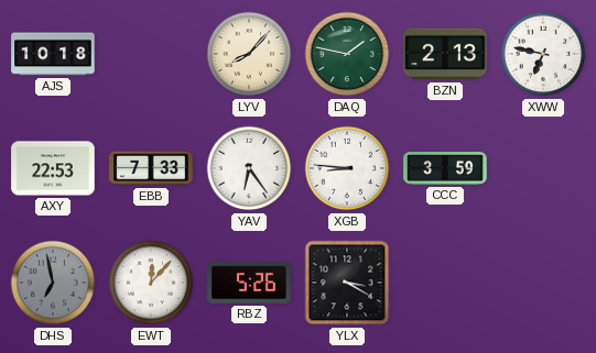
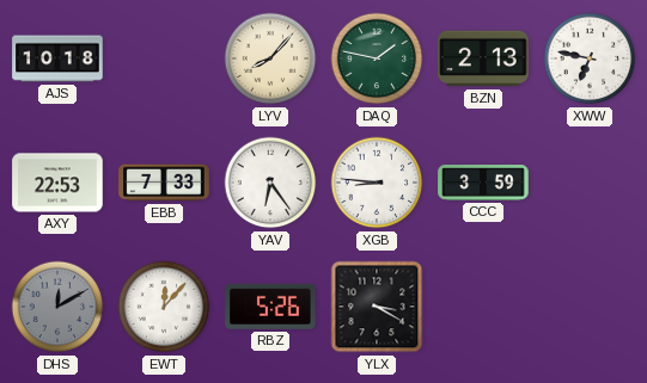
DHS: 6:58 -> 12:10 (57, 307)
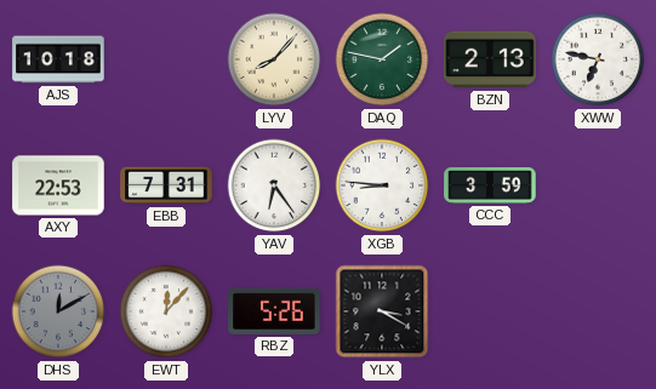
EBB: 7:33 -> 7:31 (166, 185)
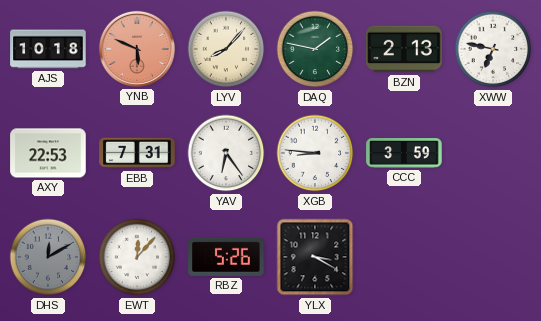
YNB: none -> 5:49 (137, 49)
